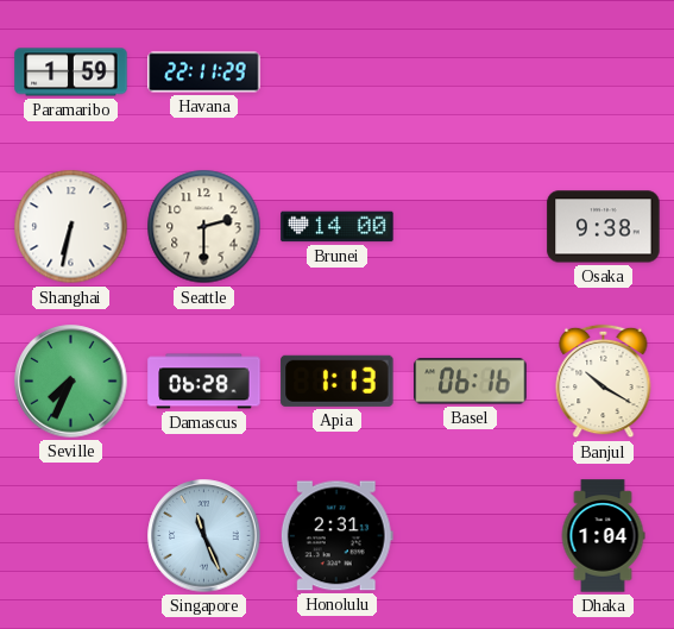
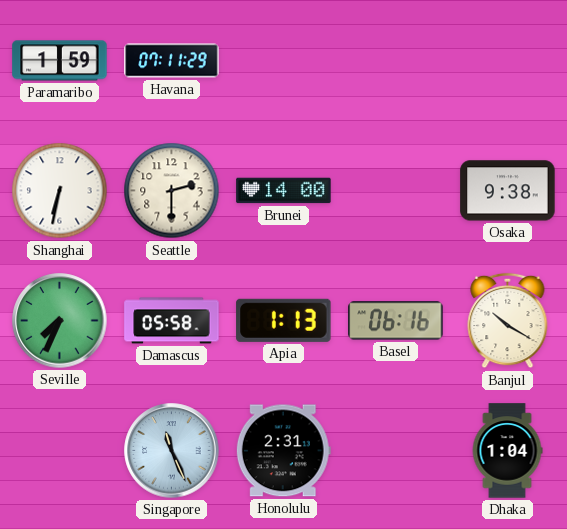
Havana: 22:11 -> 07:11 (172, 61)
Damascus: 06:28 -> 05:58 (172, 321)
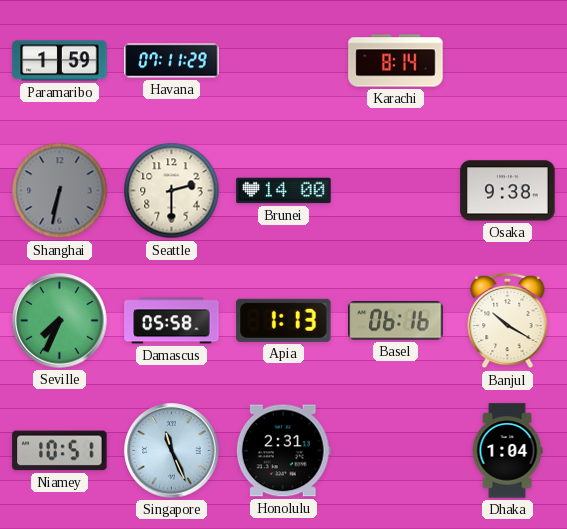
Karachi: none -> 8:14 (396, 61)
Shanghai dial: white -> grey (60, 191)
Niamey: none -> 10:51 (60, 451)
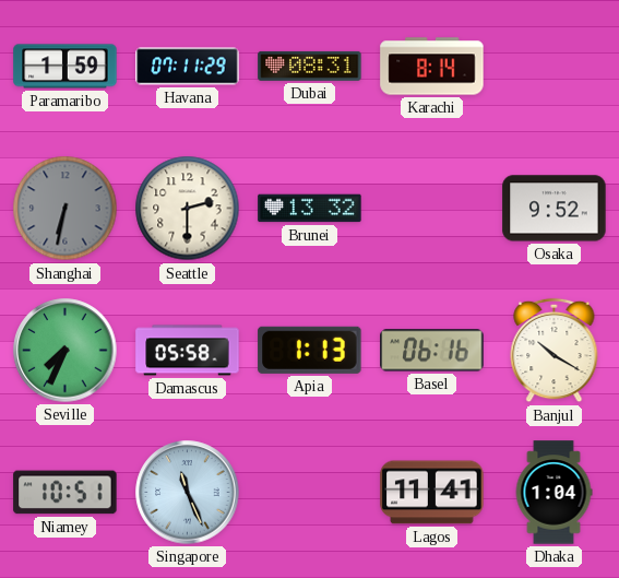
Dubai: none -> 08:31 (310, 66)
Brunei: 14:00 -> 13:32 (310, 209)
Osaka: 9:38 -> 9:52 (555, 209)
Honolulu: 2:31 -> none (283, 451)
Lagos: none -> 11:41 (432, 493)
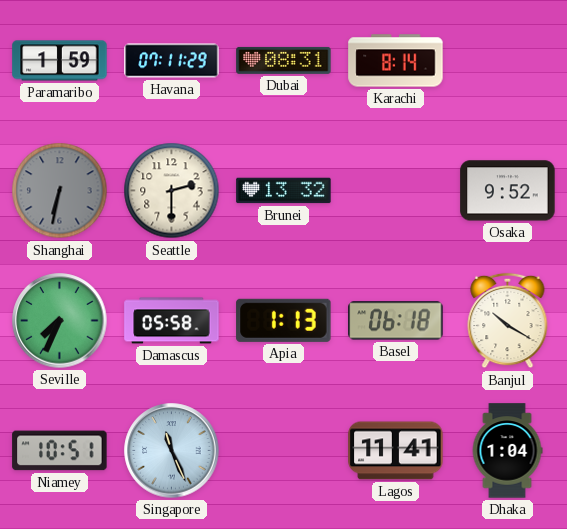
Basel: 06:16 -> 06:18 (396, 321)
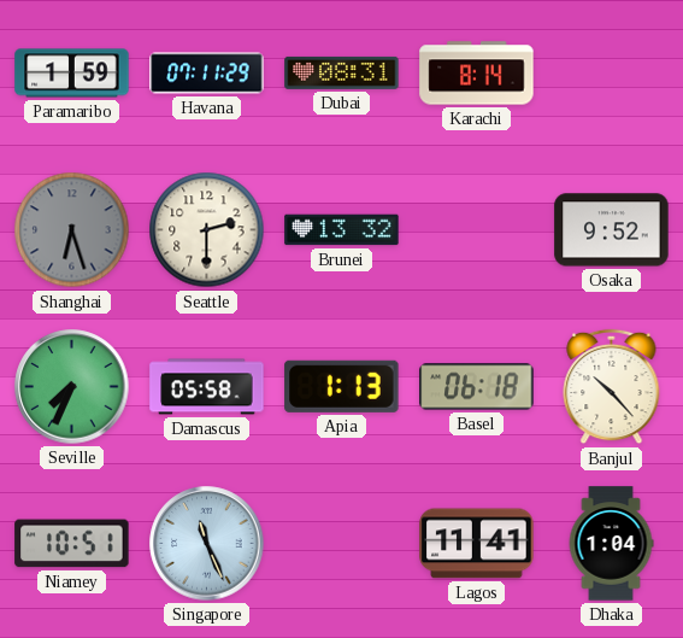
Shanghai: 6:32 -> 6:27 (72, 230)
Banjul: 10:20 -> 10:23 (612, 387)
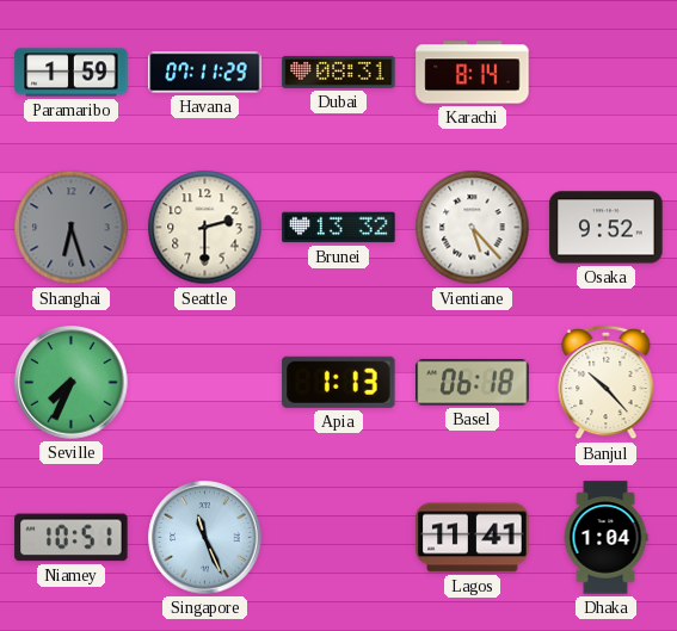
Vientiane: none -> 5:23 (473, 228)
Damascus: 05:58 -> none (207, 387)
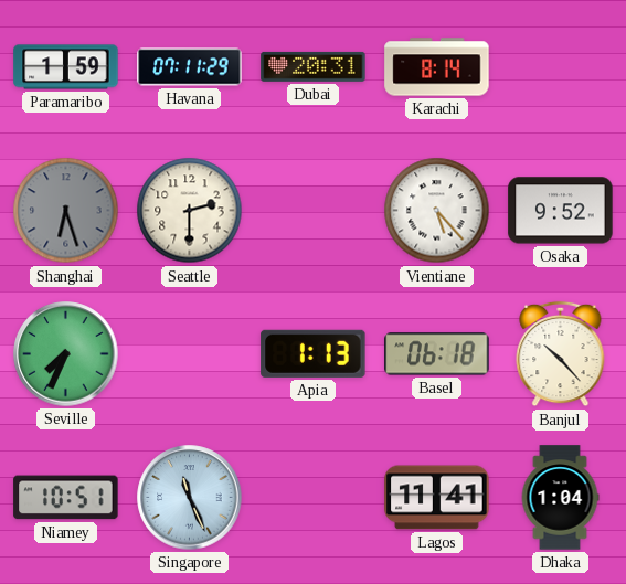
Dubai: 08:31 -> 20:31 (314, 66)
Brunei: 13:32 -> none (339, 228)
